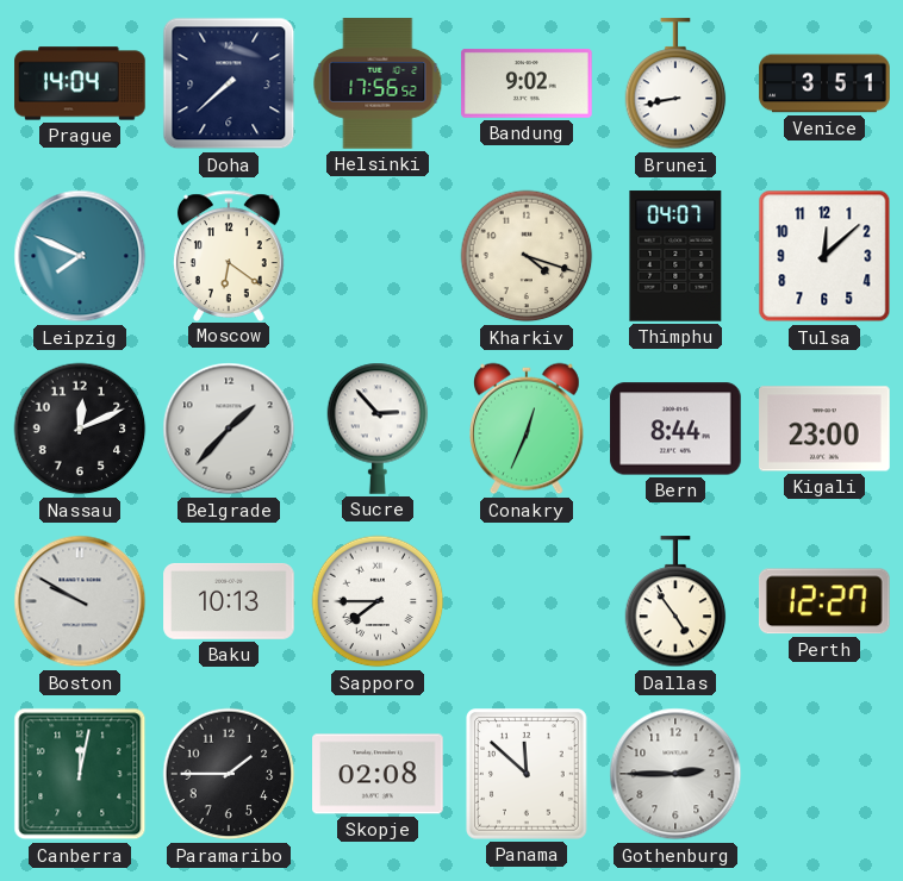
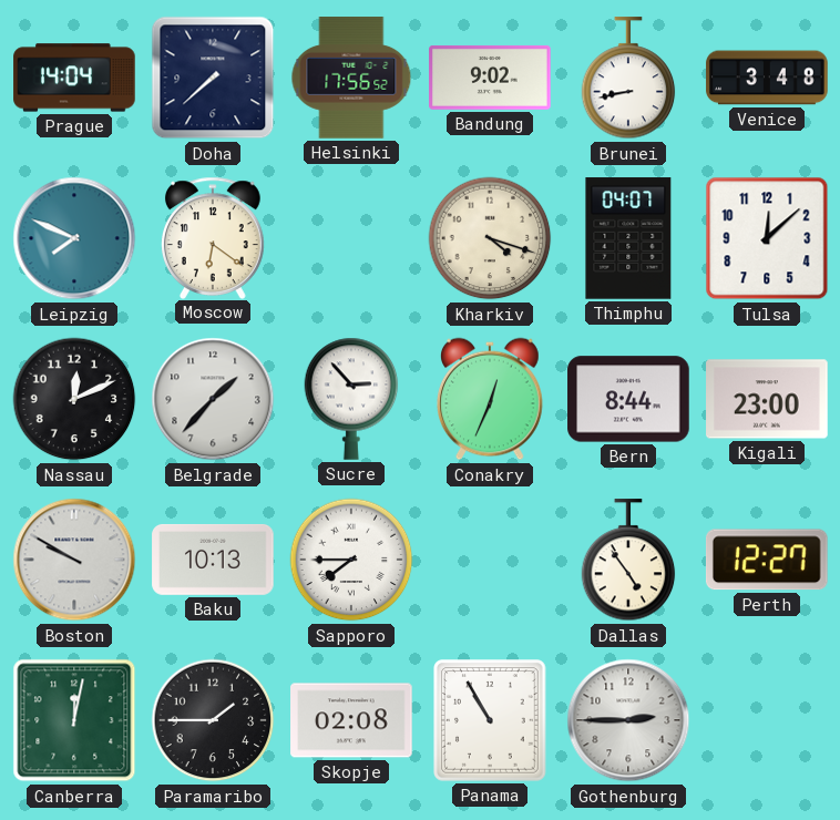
Venice: 3:51 -> 3:48 (767, 78)
Panama: 11:52 -> 10:55 (491, 720)
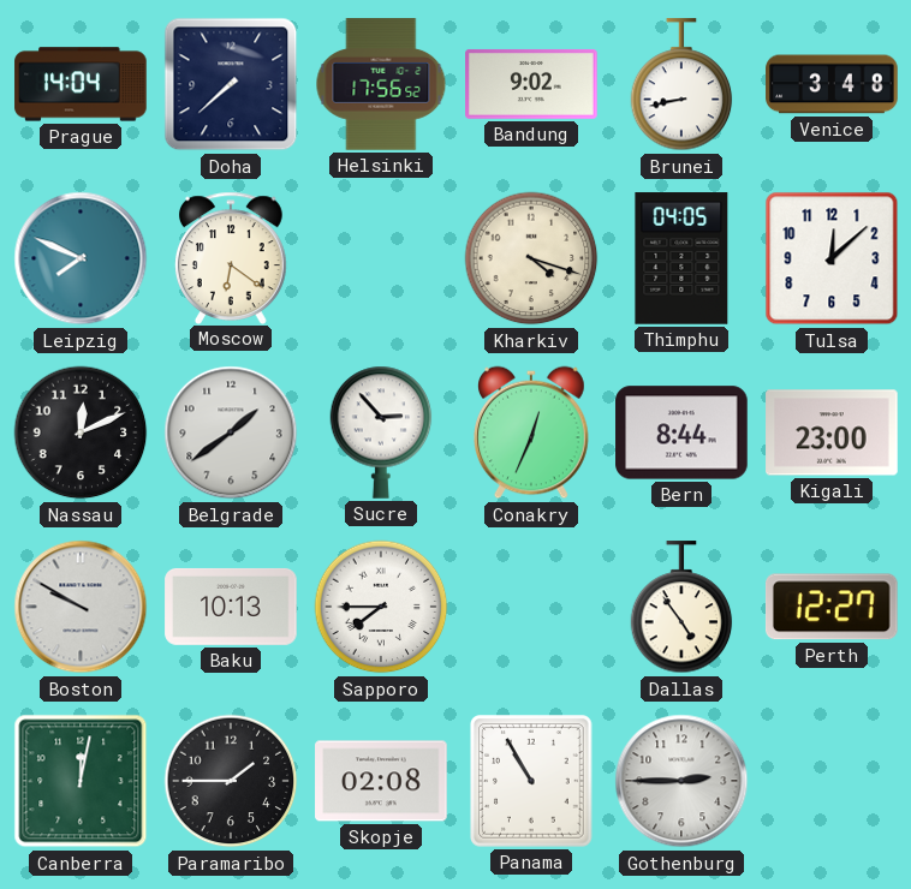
Thimphu: 04:07 -> 04:05 (681, 258)
Belgrade: 1:37 -> 1:39 (231, 432)
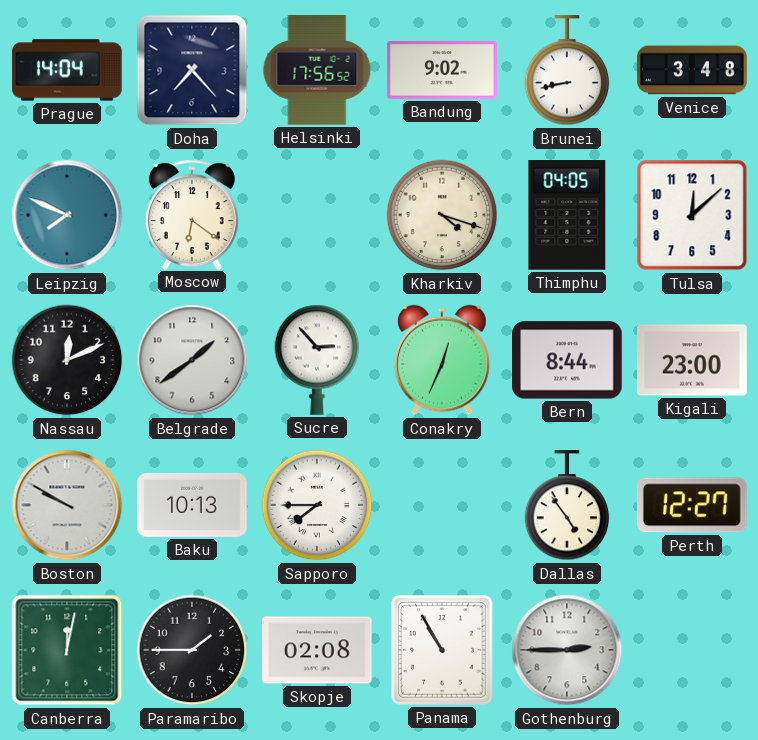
Doha: 7:38 -> 7:23 (192, 70)
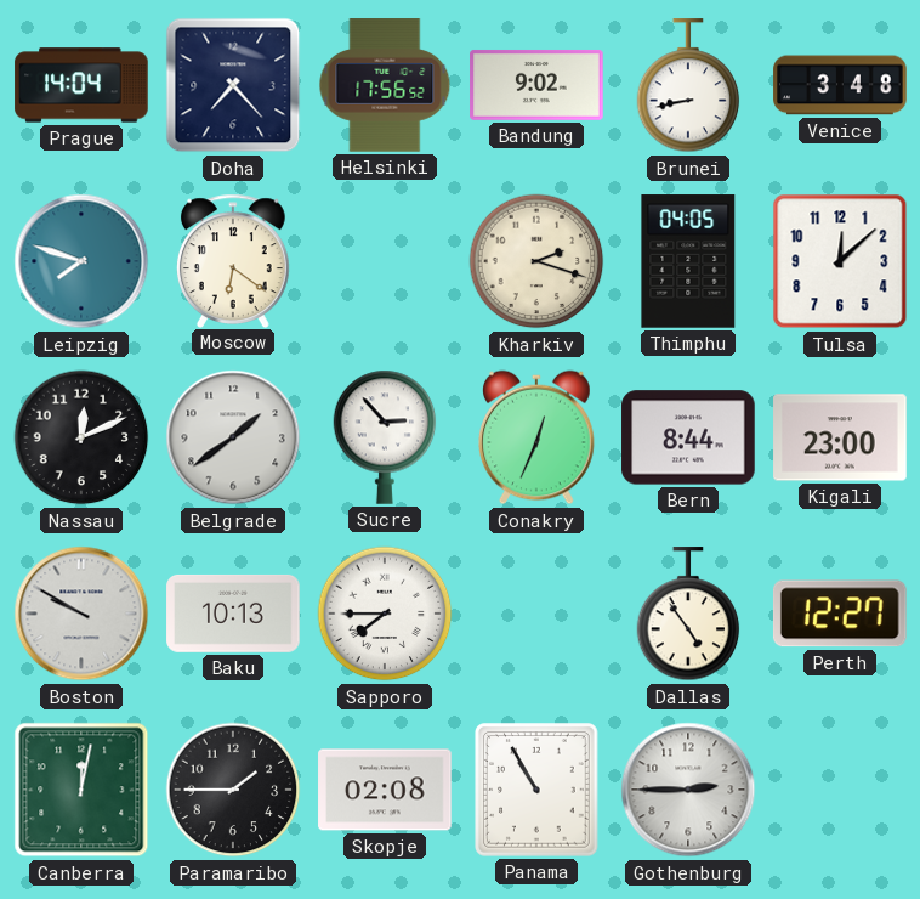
Leipzig: 7:49 -> 7:48 (81, 261)
Kharkiv: 4:18 -> 2:18 (536, 261)
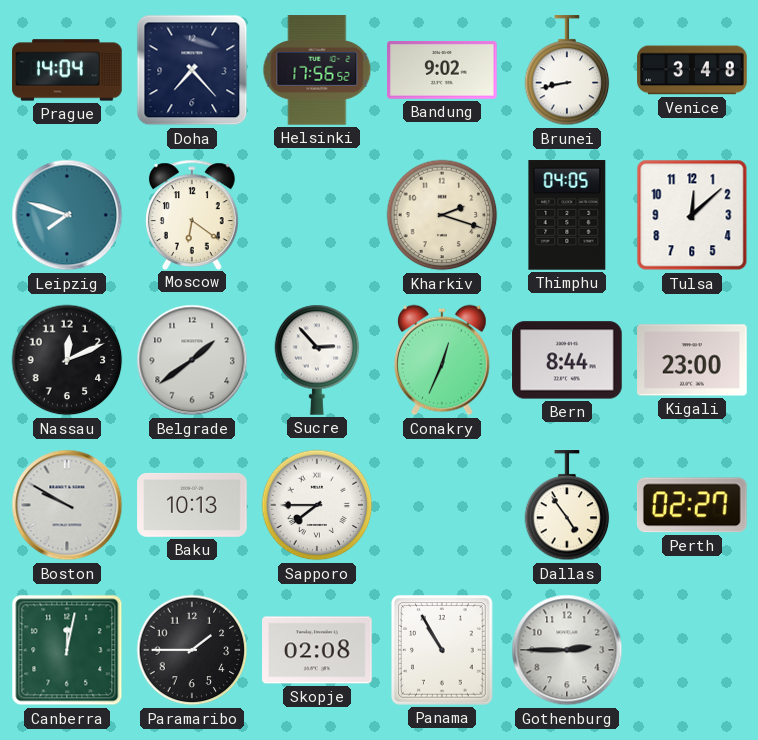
Perth: 12:27 -> 02:27 (692, 505)
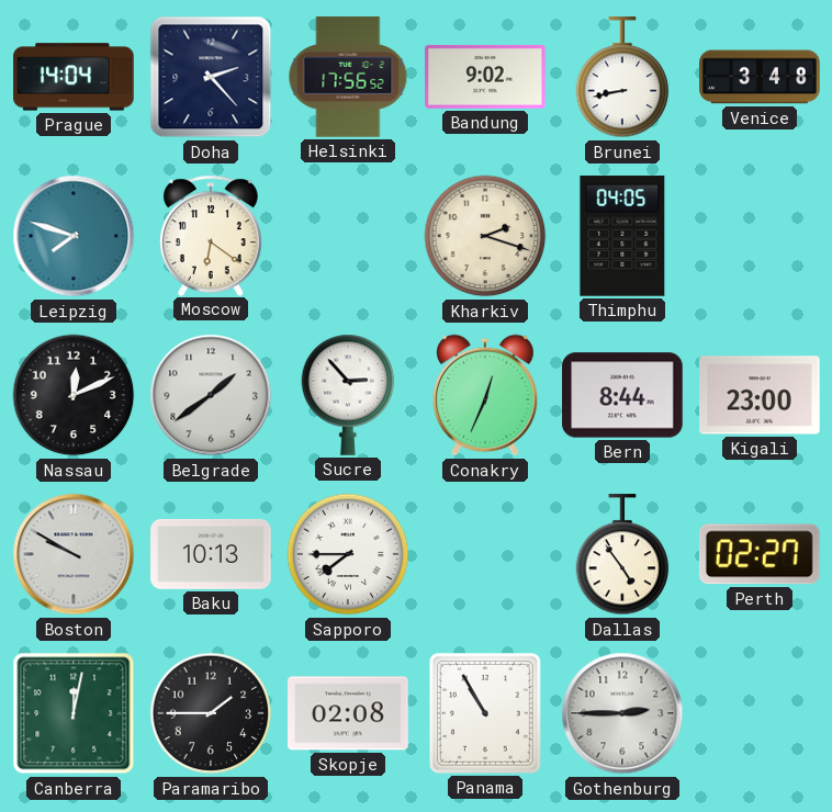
Doha: 7:23 -> 2:23 (211, 77)
Tulsa: 12:08 -> none (692, 215)
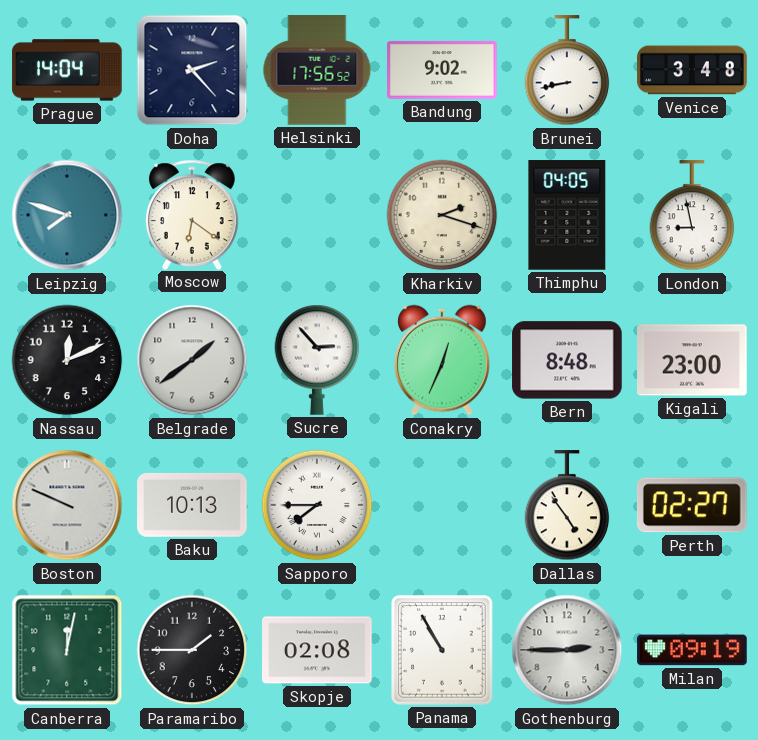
London: none -> 8:58 (692, 216)
Bern: 8:44 -> 8:48 (567, 360)
Boston: 9:50 -> 9:49 (67, 505)
Milan: none -> 09:19 (692, 650)
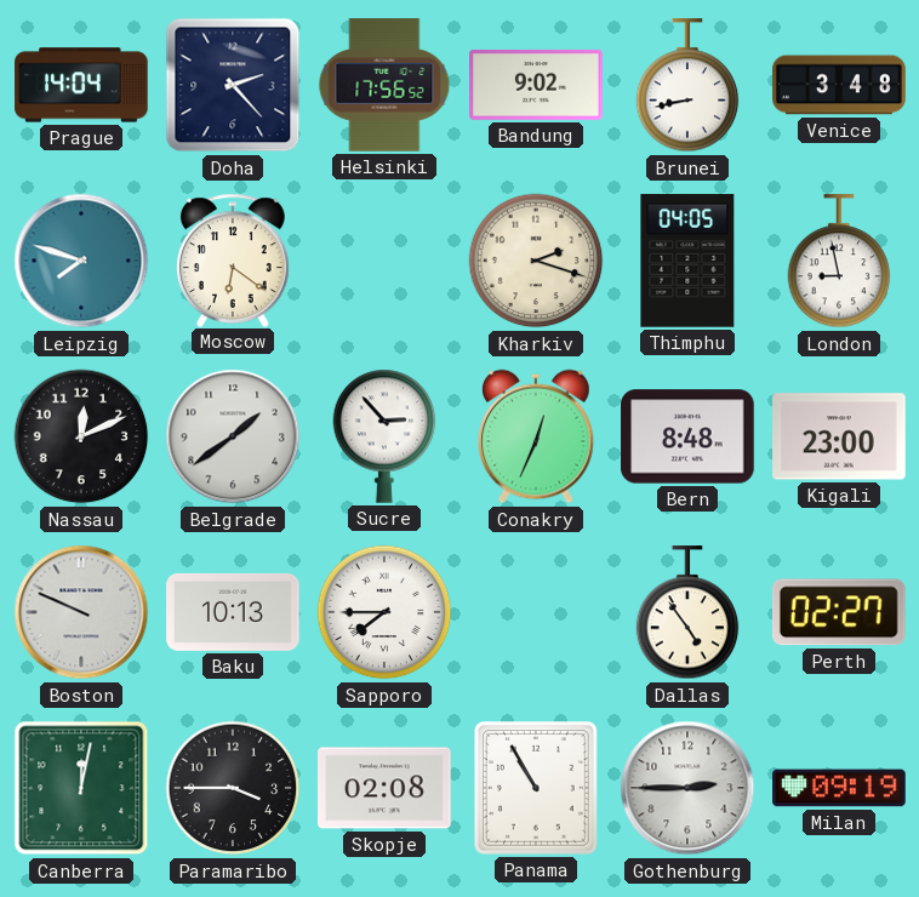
Paramaribo: 1:45 -> 3:45 (233, 788)
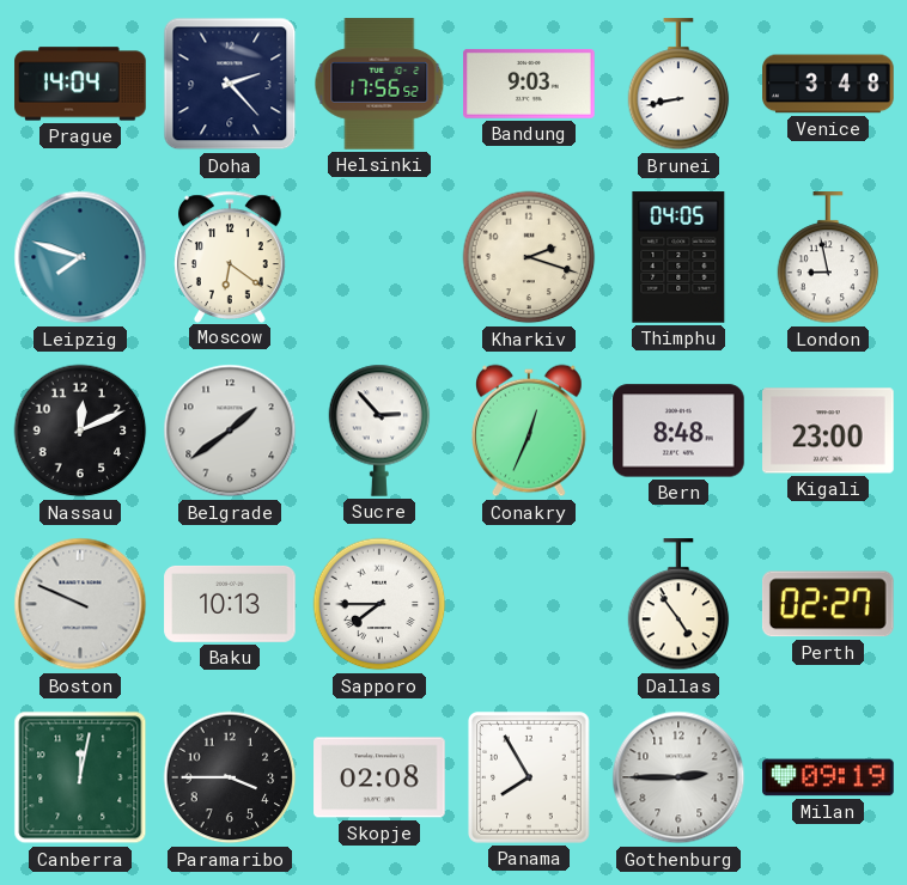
Bandung: 9:02 -> 9:03 (529, 84)
Panama: 10:55 -> 7:55 (530, 777)
